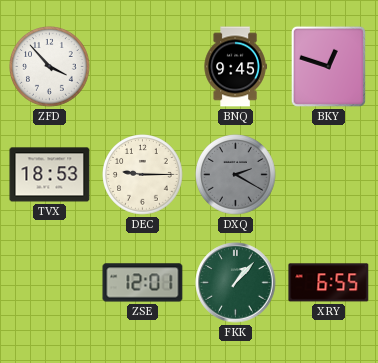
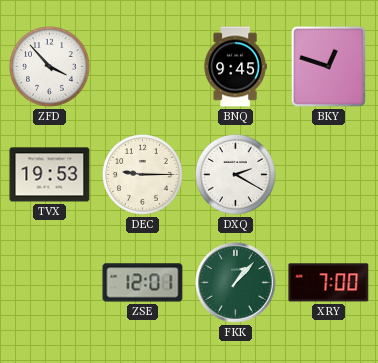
TVX: 18:53 -> 19:53 (50, 175)
DXQ dial: grey -> white (236, 175)
XRY: 6:55 -> 7:00 (329, 283)
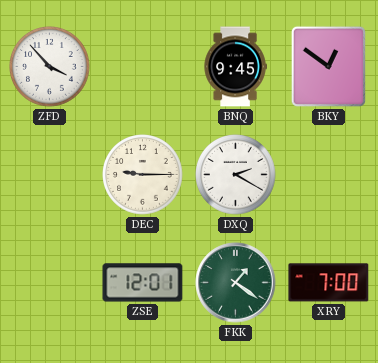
BKY: 12:48 -> 12:51 (328, 66)
TVX: 19:53 -> none (50, 175)
FKK: 1:07 -> 1:21 (236, 283)
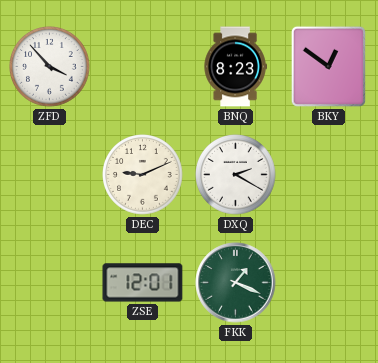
BNQ: 9:45 -> 8:23 (235, 67)
DEC: 9:15 -> 9:11 (143, 175)
FKK: 1:21 -> 1:19 (236, 283)
XRY: 7:00 -> none (329, 283)
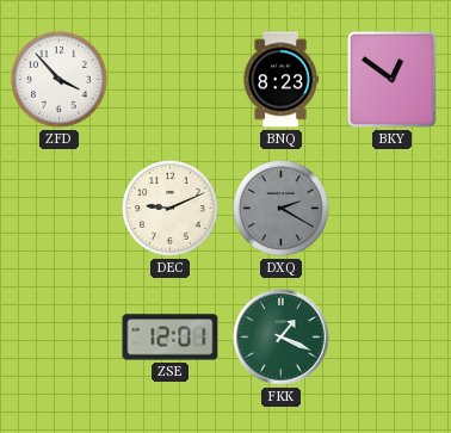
DXQ dial: white -> grey (282, 209)
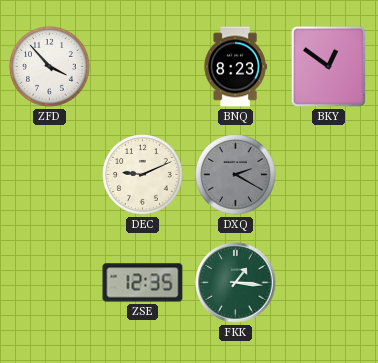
ZSE: 12:01 -> 12:35 (143, 283)
FKK: 1:19 -> 1:16 (236, 283)
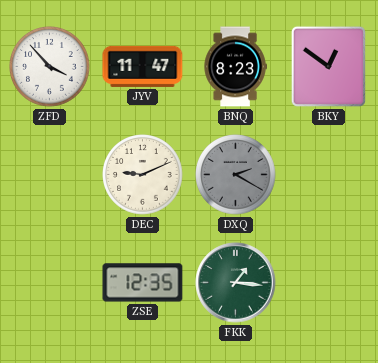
JYV: none -> 11:47 (143, 66)
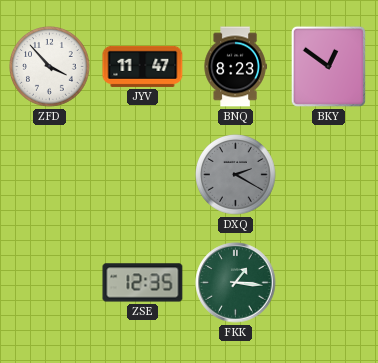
DEC: 9:11 -> none (143, 175)
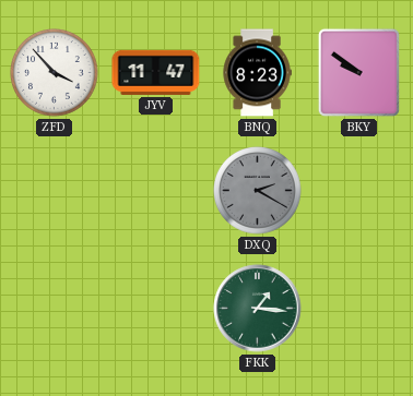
BKY: 12:51 -> 9:51 (358, 72)
ZSE: 12:35 -> none (143, 283)
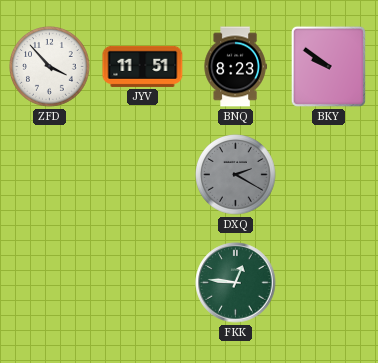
JYV: 11:47 -> 11:51 (143, 66)
FKK: 1:16 -> 12:46 (236, 283)
